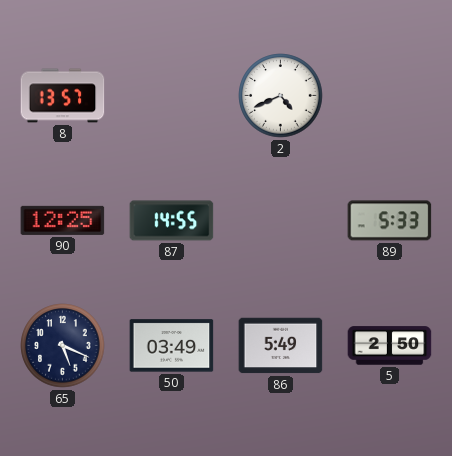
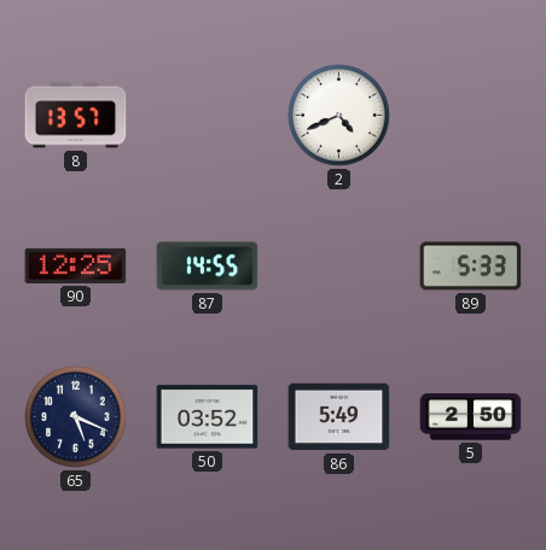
50: 03:49 -> 03:52 (208, 417)
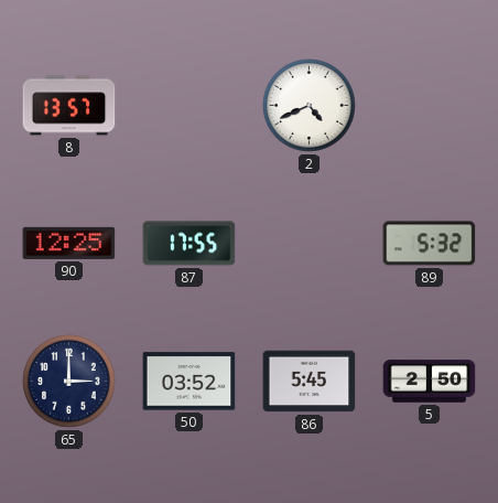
87: 14:55 -> 17:55 (190, 244)
89: 5:33 -> 5:32 (430, 244)
65: 5:19 -> 3:00 (69, 382)
86: 5:49 -> 5:45 (310, 382)
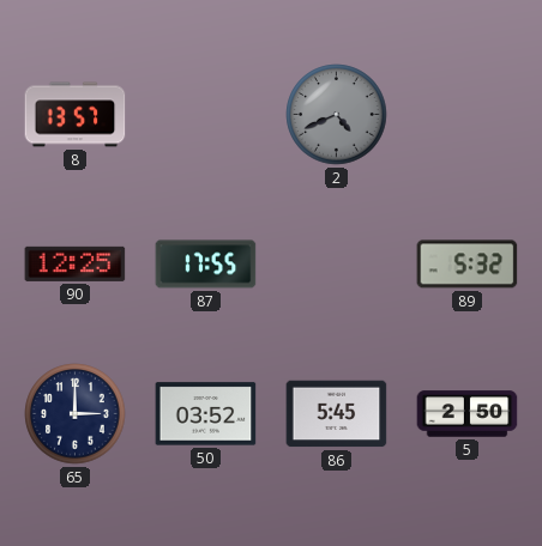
2 dial: white -> grey (337, 115)
